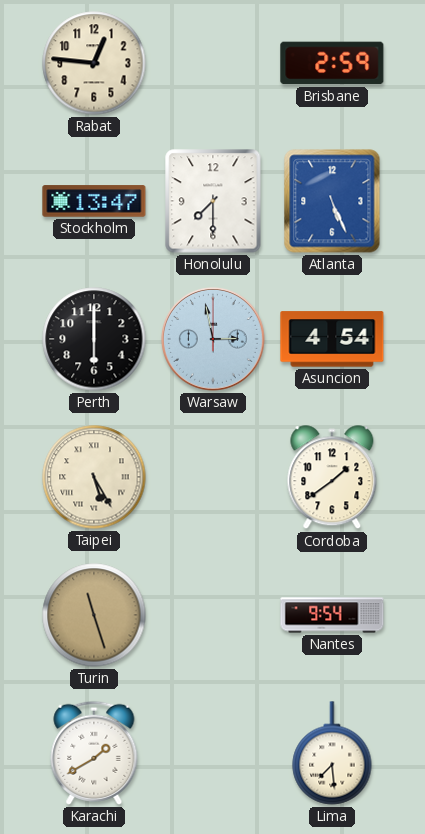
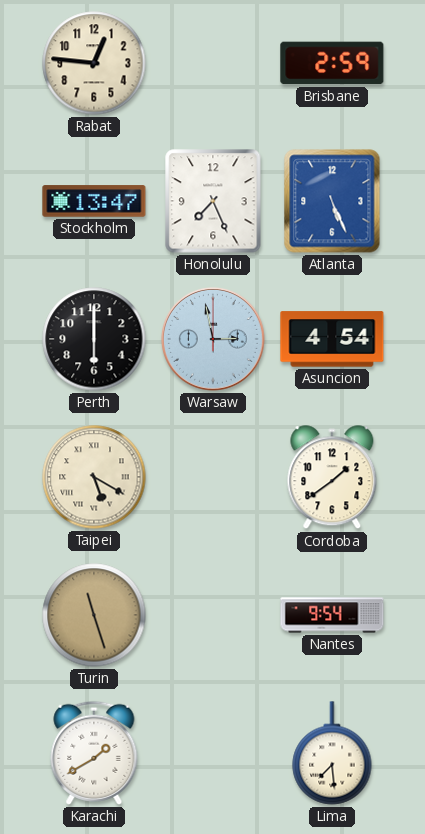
Honolulu: 7:30 -> 7:26 (213, 201)
Taipei: 5:25 -> 5:20 (94, 477)
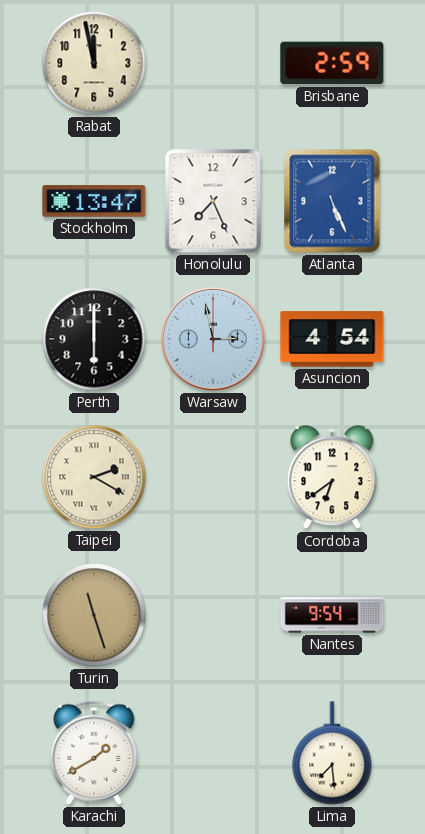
Rabat: 12:46 -> 11:58 (94, 63)
Taipei: 5:20 -> 2:20 (94, 477)
Cordoba: 1:39 -> 6:39 (332, 478)
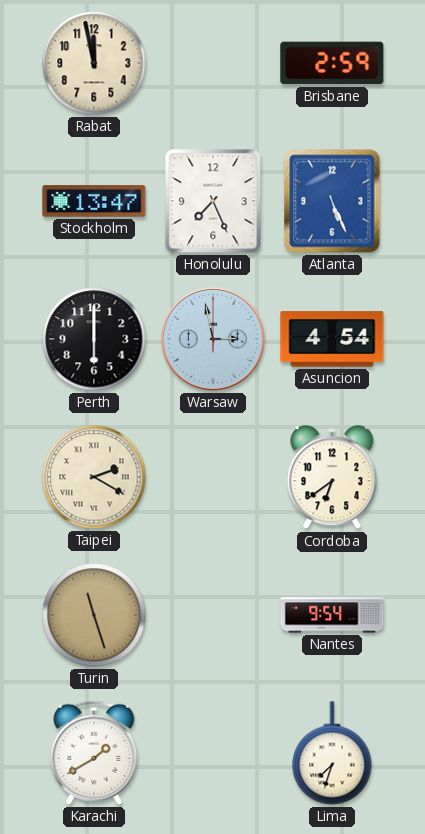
Lima: 7:29 -> 7:33 (332, 753)
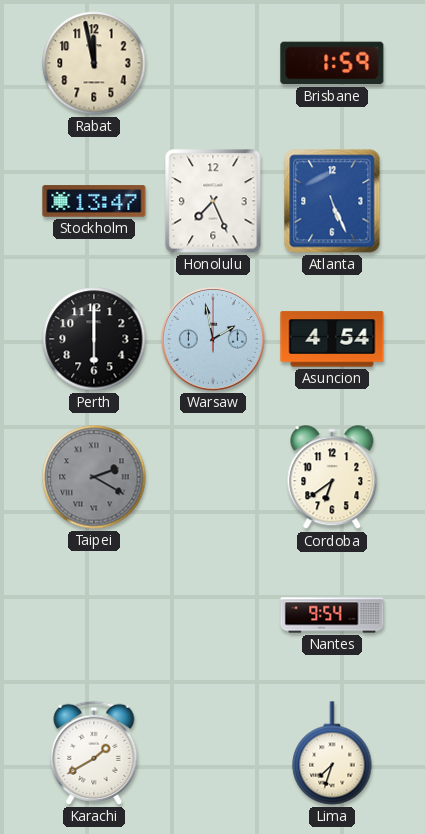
Brisbane: 2:59 -> 1:59 (332, 63)
Warsaw: 2:58 -> 1:58 (214, 340)
Taipei dial: cream -> grey (94, 477)
Turin: 11:27 -> none (94, 615)
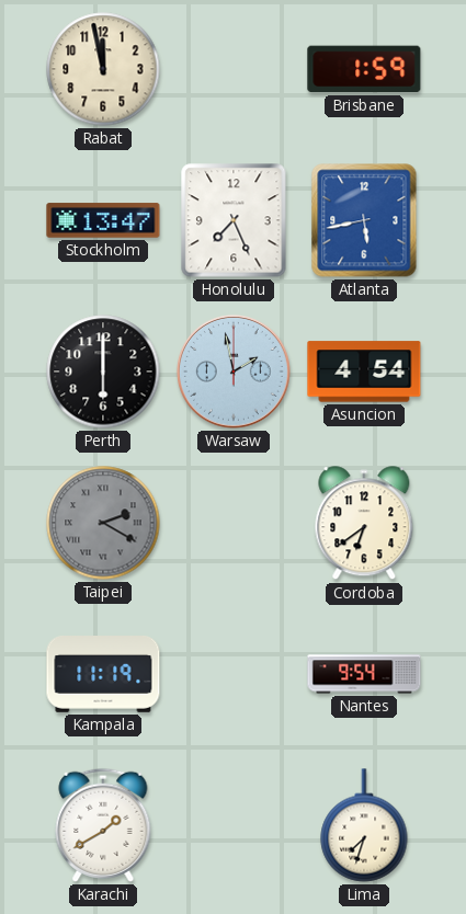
Atlanta: 5:26 -> 5:43 (364, 220)
Kampala: none -> 11:19 (103, 675)
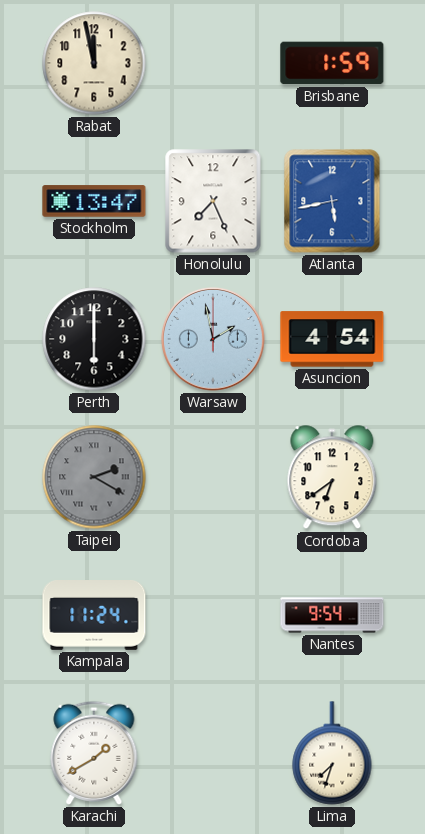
Kampala: 11:19 -> 11:24 (94, 616)
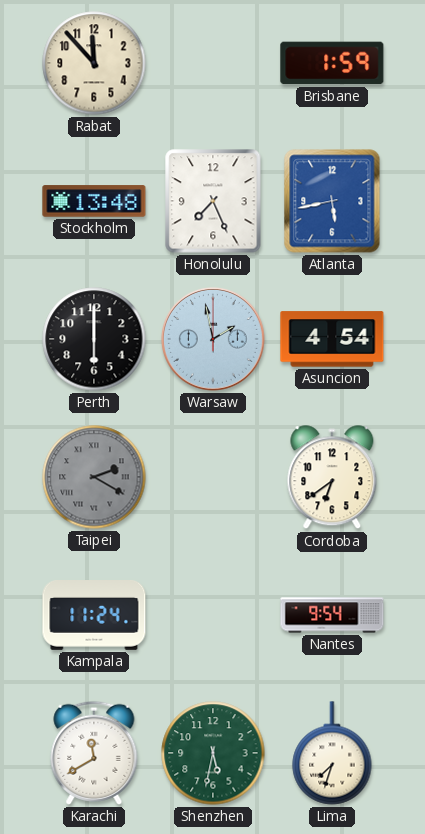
Rabat: 11:58 -> 11:53 (94, 63)
Stockholm: 13:47 -> 13:48 (94, 201)
Karachi: 1:40 -> 11:40 (94, 753)
Shenzhen: none -> 5:32 (213, 753)
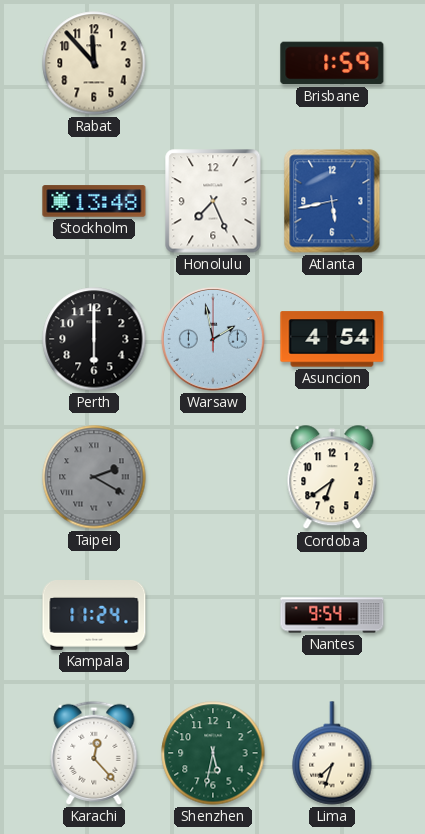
Karachi: 11:40 -> 12:23 (94, 753)
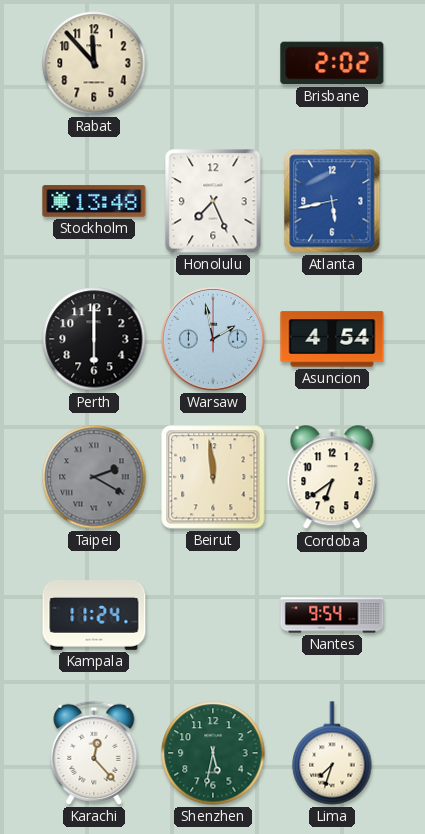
Brisbane: 1:59 -> 2:02 (332, 63)
Beirut: none -> 11:59 (213, 477)
